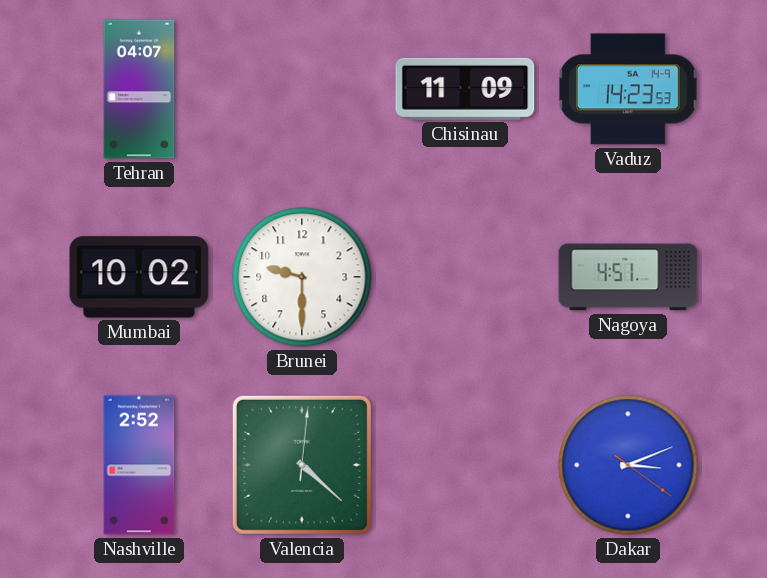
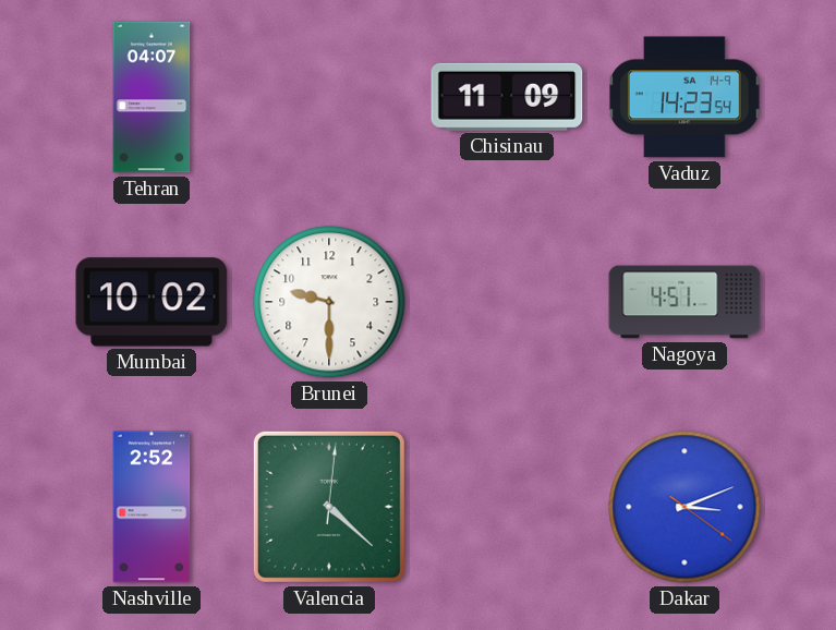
Vaduz: 14:23:53 -> 14:23:54 (684, 97)
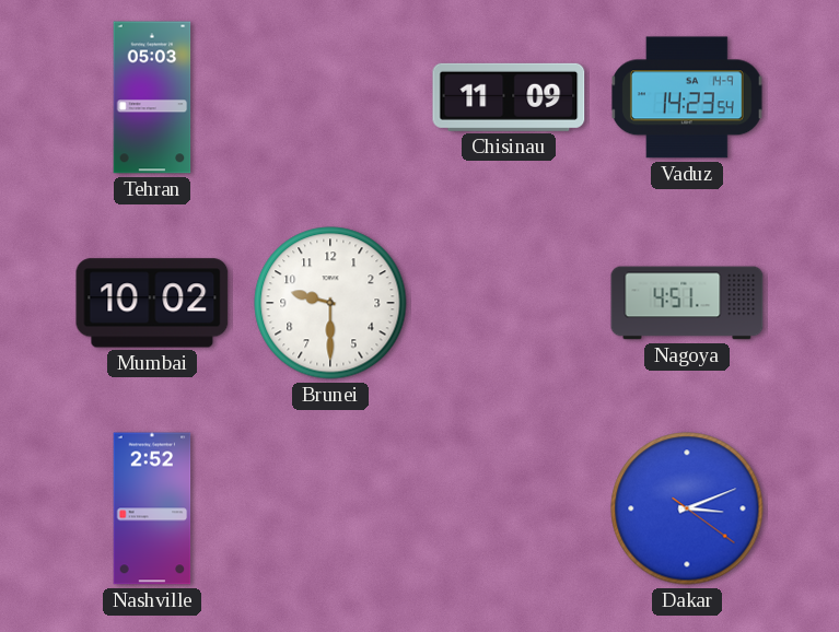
Tehran: 04:07 -> 05:03 (152, 97)
Valencia: 4:22 -> none (329, 507)
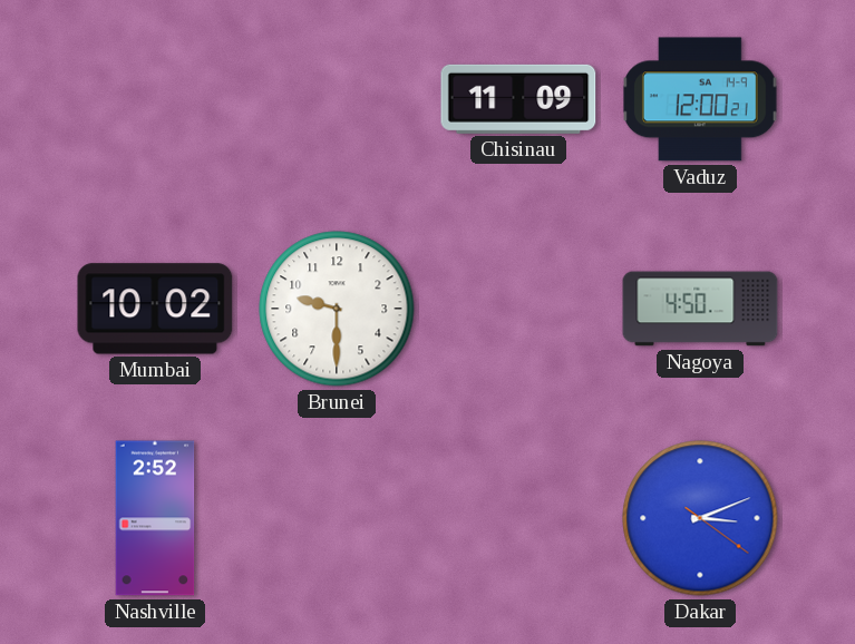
Tehran: 05:03 -> none (152, 97)
Vaduz: 14:23 -> 12:00 (700, 99)
Nagoya: 4:51 -> 4:50 (700, 309)
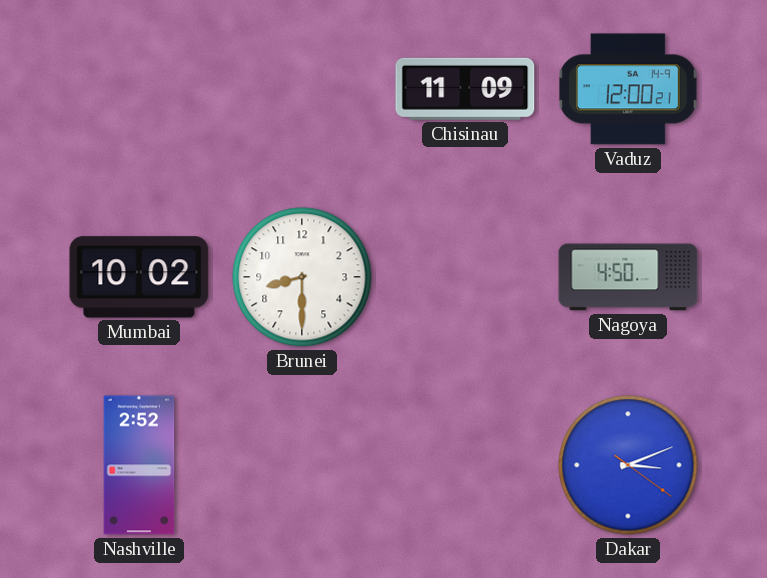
Brunei: 9:30 -> 8:30 (302, 277)
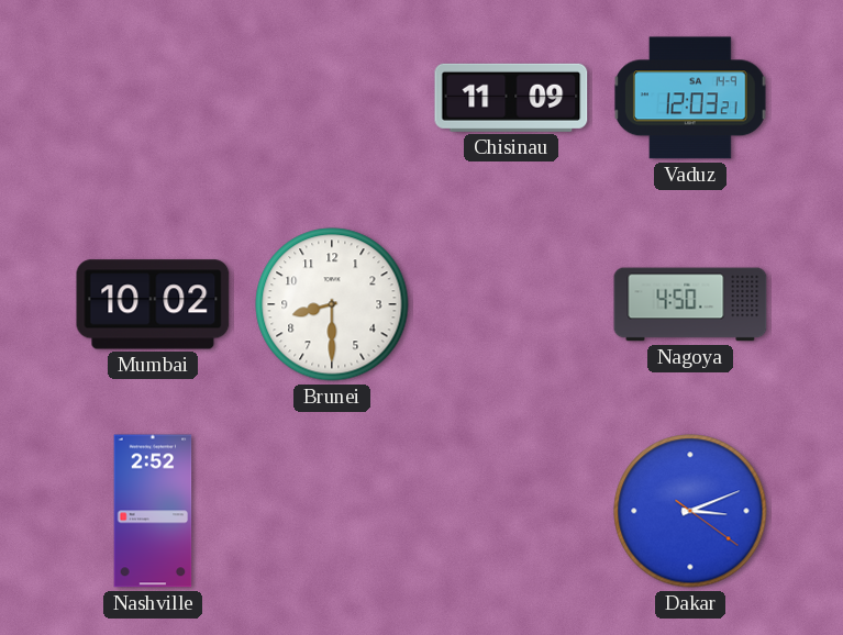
Vaduz: 12:00 -> 12:03 (690, 98)
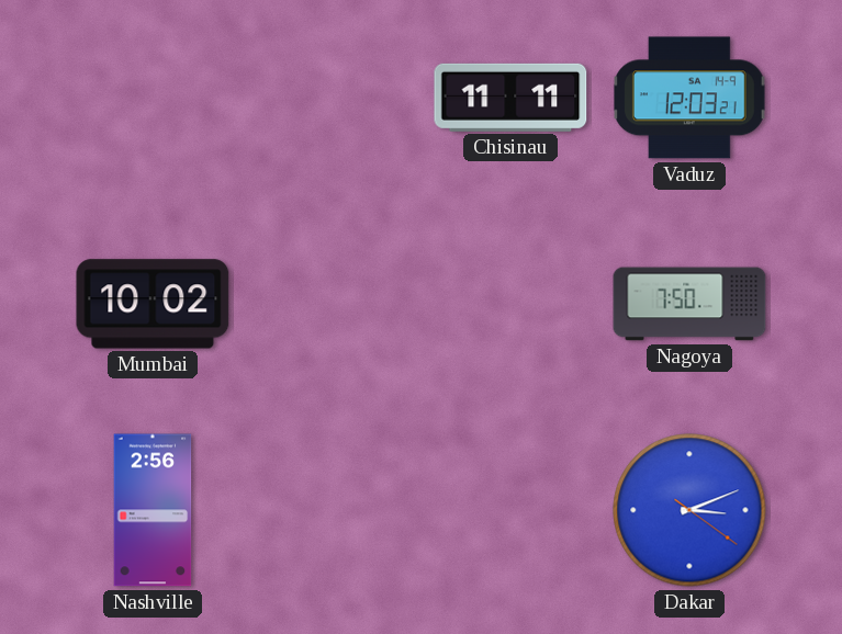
Chisinau: 11:09 -> 11:11 (510, 98)
Brunei: 8:30 -> none (332, 304)
Nagoya: 4:50 -> 7:50 (689, 304)
Nashville: 2:52 -> 2:56 (153, 510)
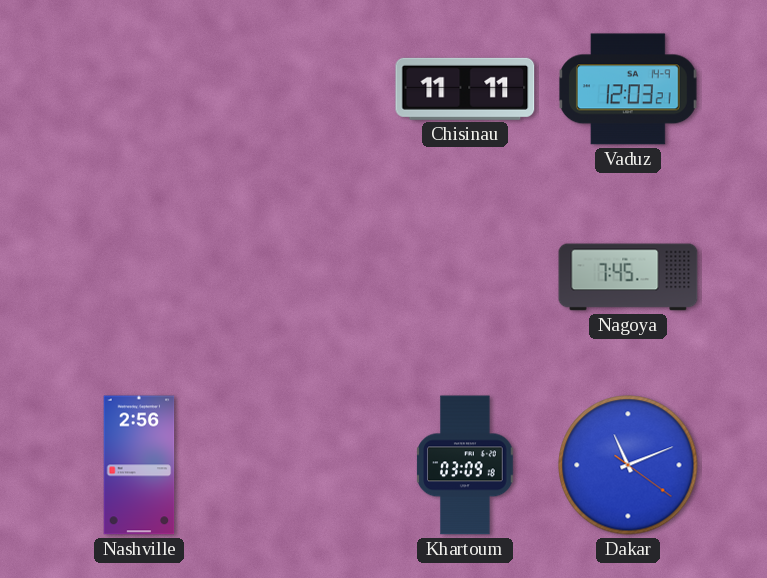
Mumbai: 10:02 -> none (153, 304)
Nagoya: 7:50 -> 7:45 (628, 277)
Khartoum: none -> 03:09 (465, 465)
Dakar: 3:11 -> 11:11 (628, 465)
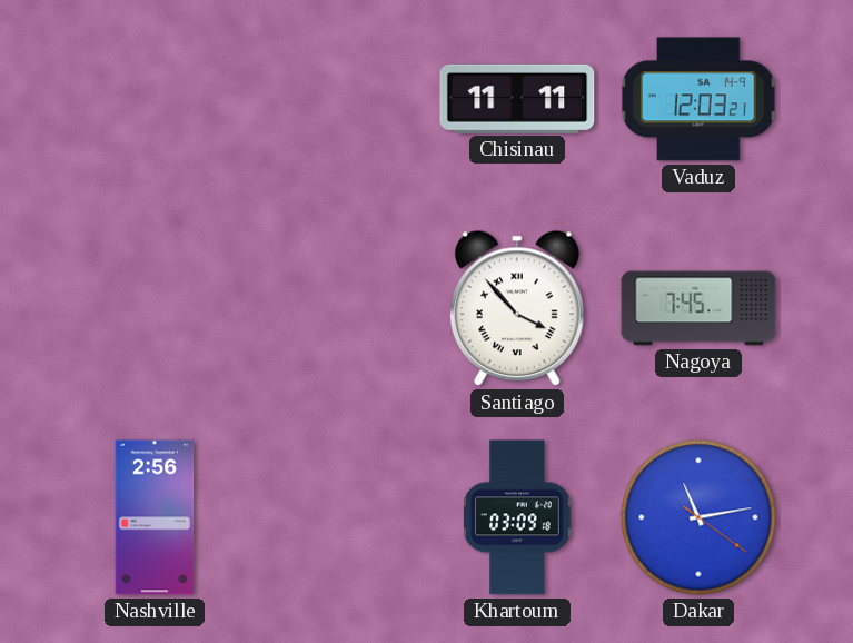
Santiago: none -> 3:53 (517, 309)
Dakar: 11:11 -> 11:13 (698, 517)
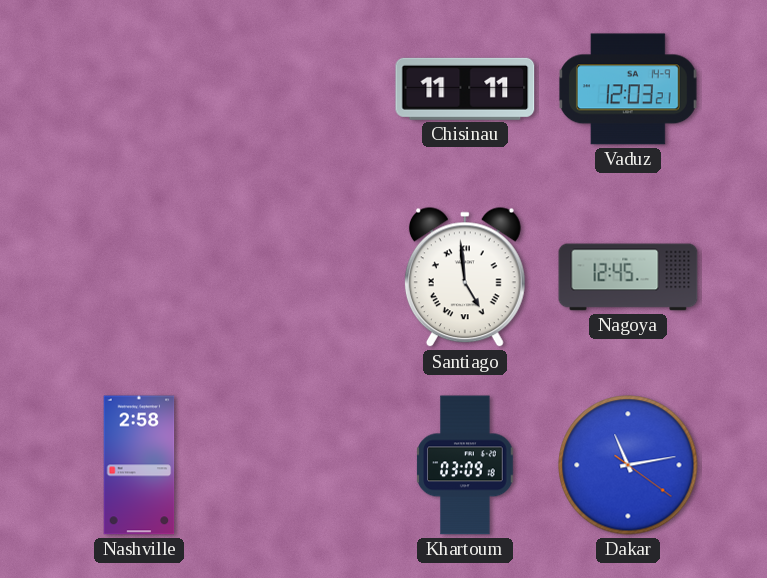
Santiago: 3:53 -> 4:59 (465, 278)
Nagoya: 7:45 -> 12:45 (628, 277)
Nashville: 2:56 -> 2:58 (139, 465)
